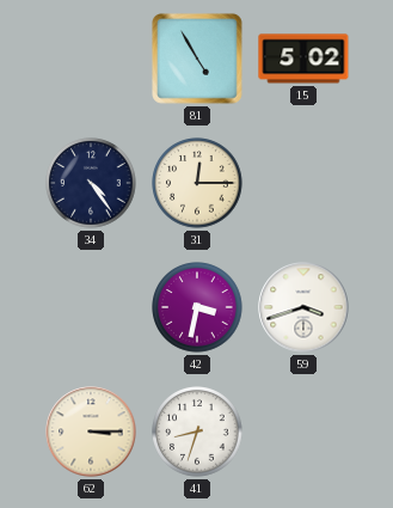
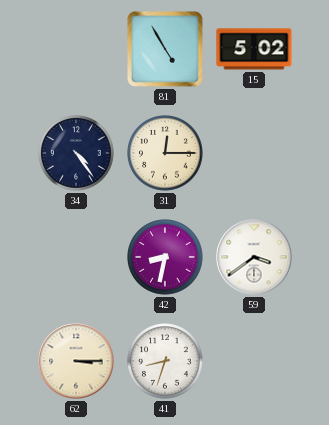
42: 3:32 -> 8:32 (165, 257)
59: 3:42 -> 3:39 (254, 257)
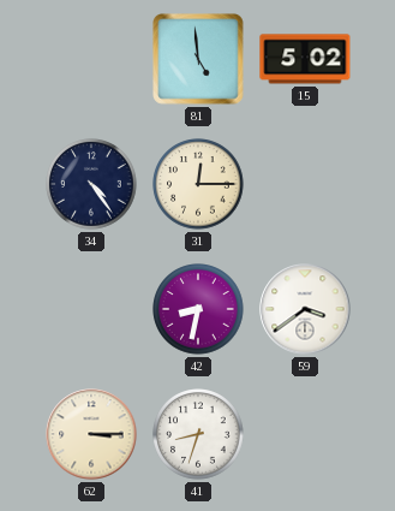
81: 4:55 -> 4:59 (199, 60)
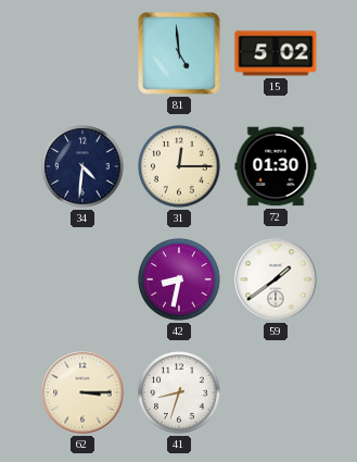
34: 4:24 -> 4:31 (82, 166)
72: none -> 01:30 (276, 166)
59: 3:39 -> 1:39 (276, 279)
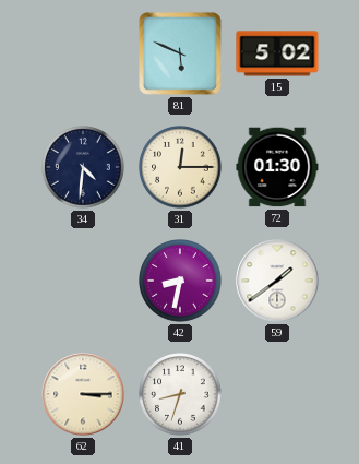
81: 4:59 -> 5:49 (181, 55)
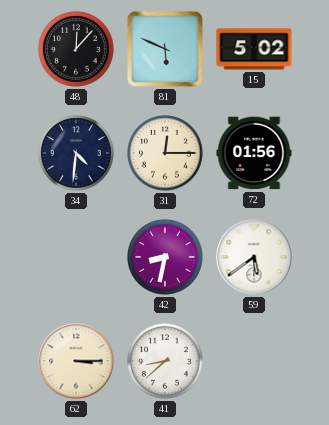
48: none -> 12:07 (76, 49)
72: 01:30 -> 01:56 (254, 153)
59: 1:39 -> 5:39 (254, 257)
41: 8:33 -> 8:38 (165, 361)
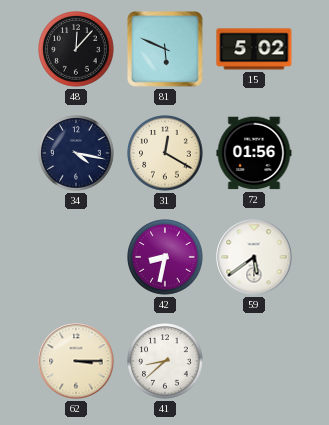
34: 4:31 -> 4:17 (76, 153)
31: 12:15 -> 12:20 (165, 153)
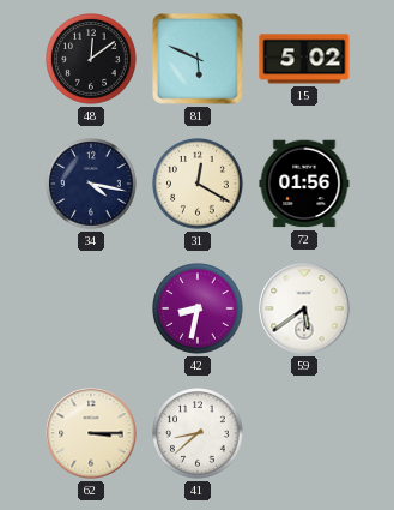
48: 12:07 -> 12:09 (91, 59)
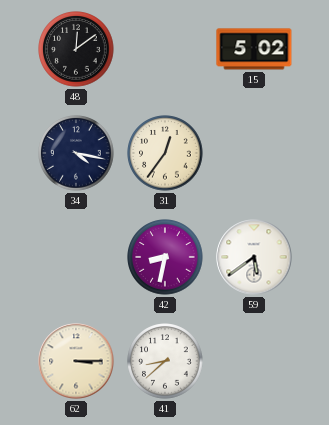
81: 5:49 -> none (199, 60)
31: 12:20 -> 12:36 (165, 153)
72: 01:56 -> none (304, 184)
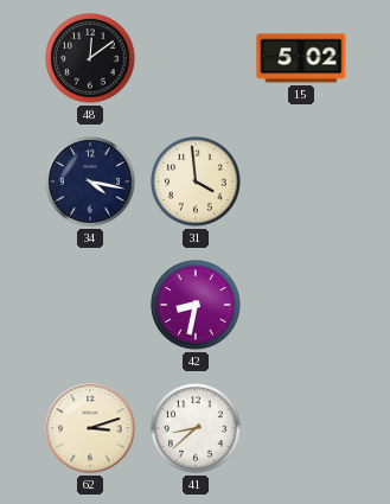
31: 12:36 -> 3:59 (196, 181)
59: 5:39 -> none (254, 257)
62: 3:15 -> 3:12 (90, 428)
